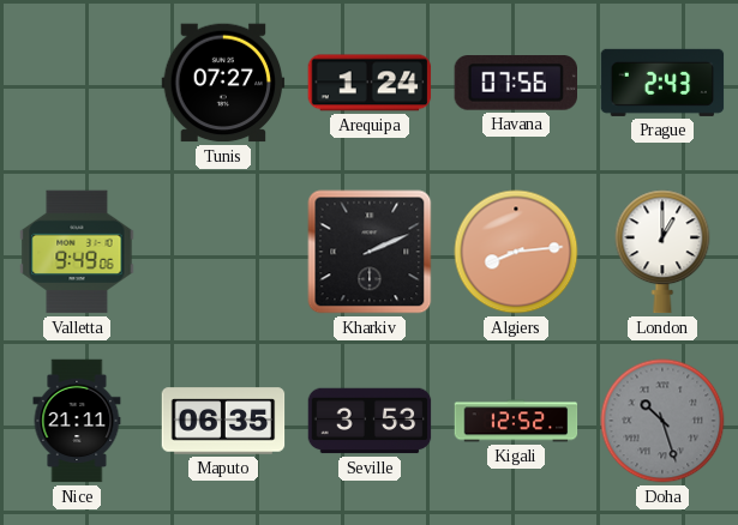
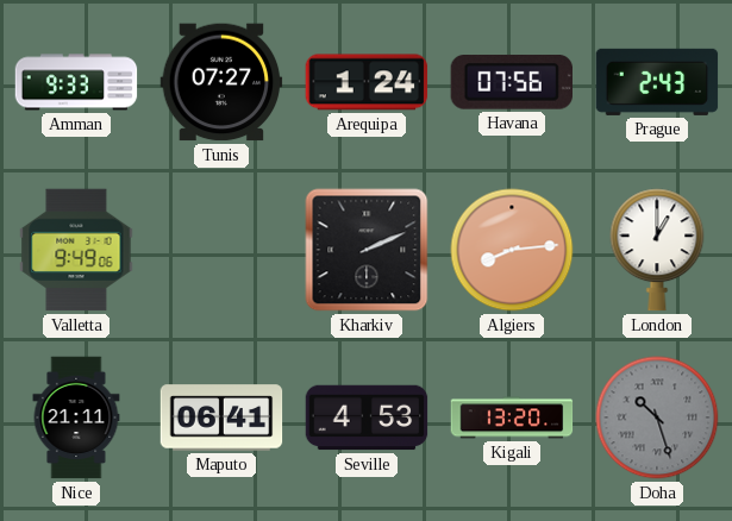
Amman: none -> 9:33 (76, 82)
Maputo: 06:35 -> 06:41 (221, 418)
Seville: 3:53 -> 4:53 (367, 418)
Kigali: 12:52 -> 13:20 (512, 418)
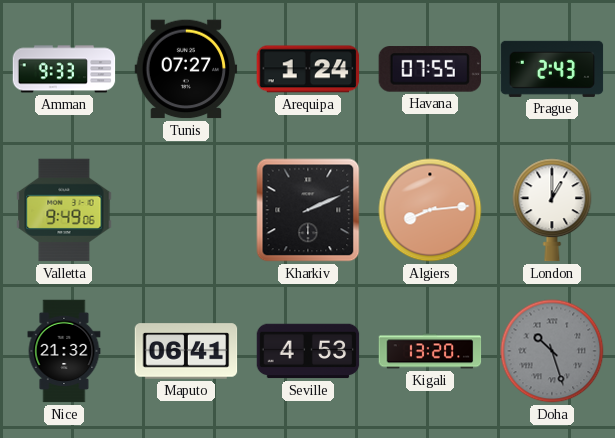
Havana: 07:56 -> 07:55 (429, 70)
Nice: 21:11 -> 21:32 (64, 351)
